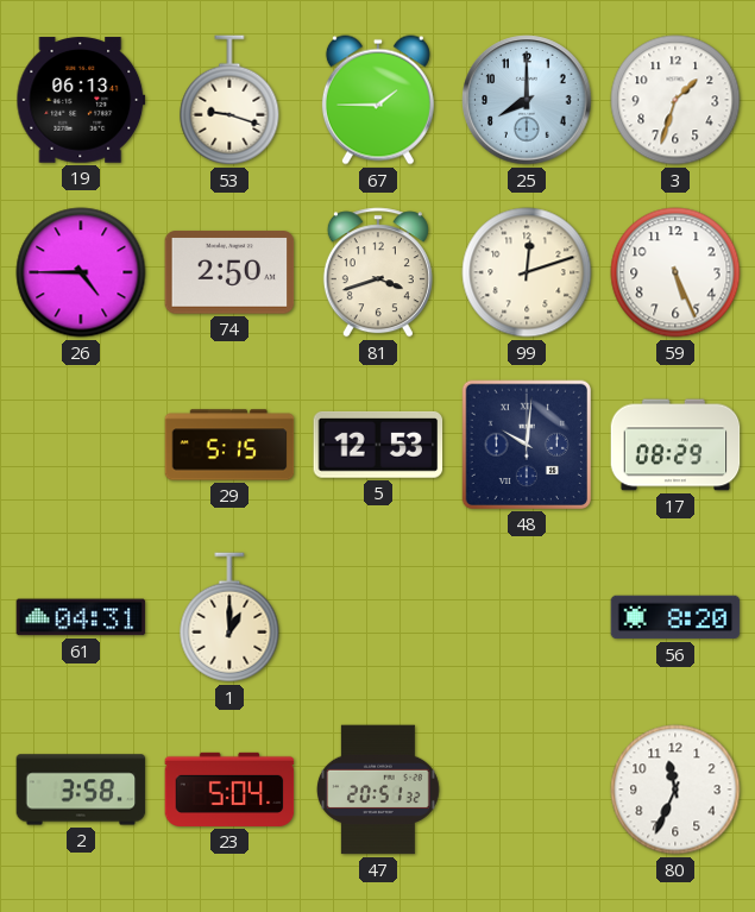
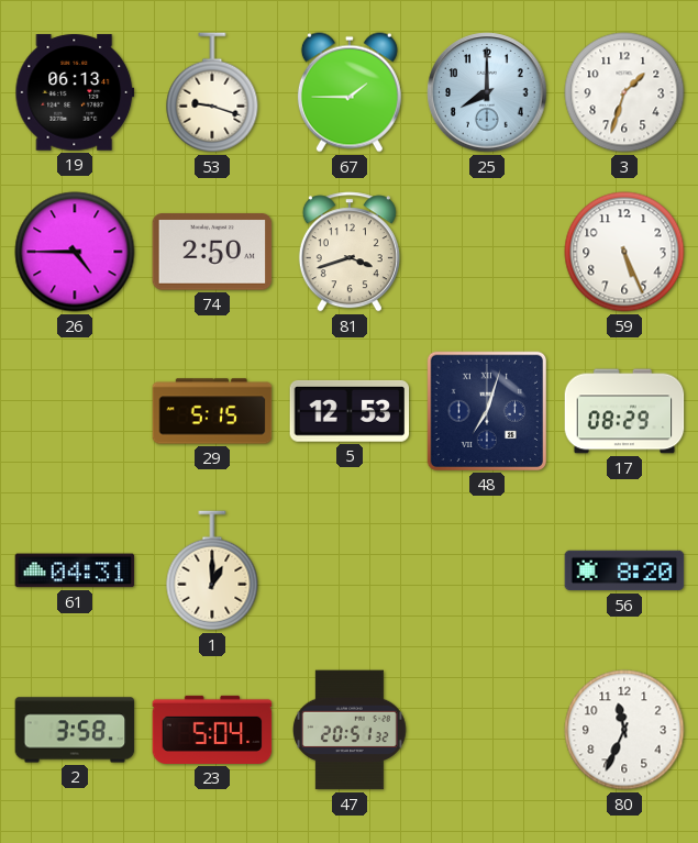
99: 12:12 -> none (527, 272)
48: 10:01 -> 7:03 (486, 410)
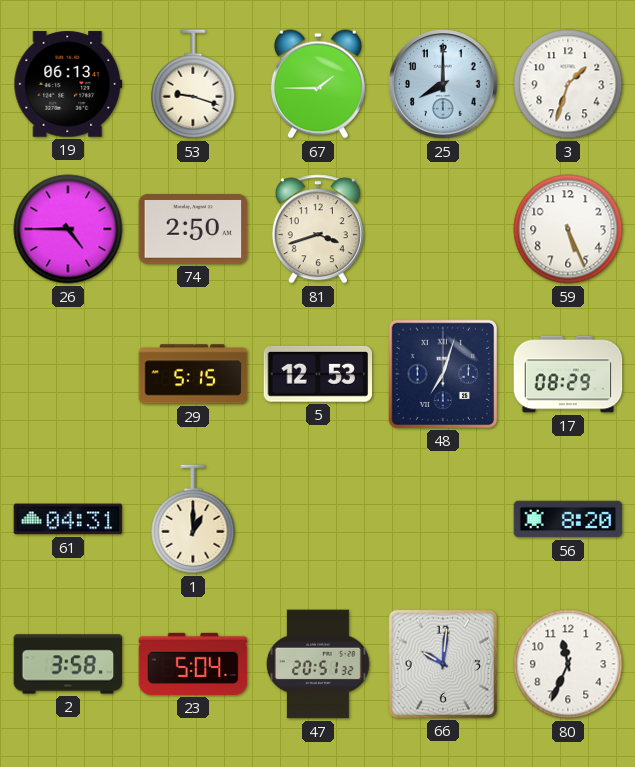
66: none -> 10:01 (442, 663)
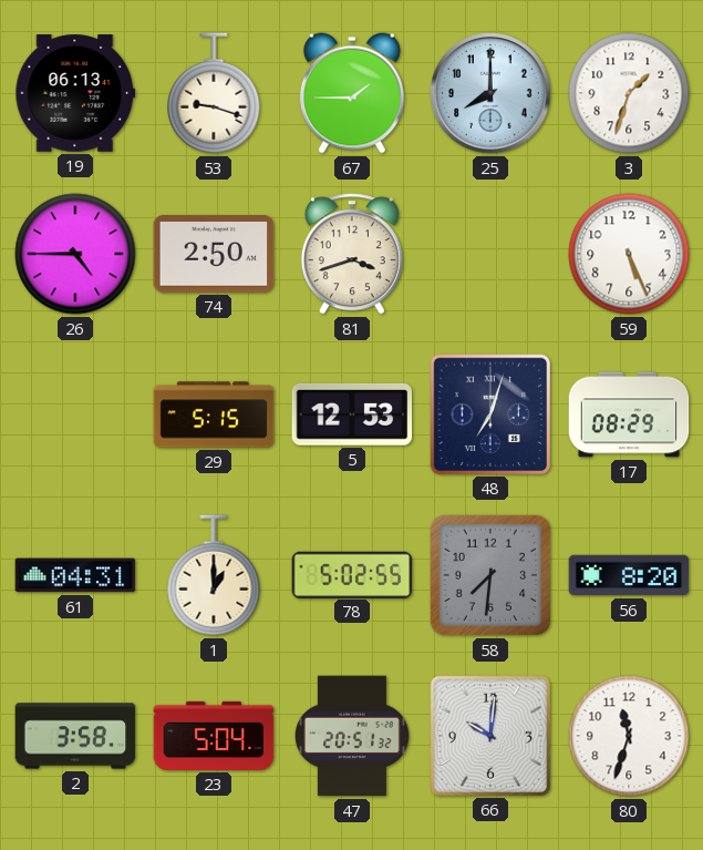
78: none -> 5:02 (352, 574)
58: none -> 7:31 (490, 575)
80: 11:34 -> 11:33 (629, 736)
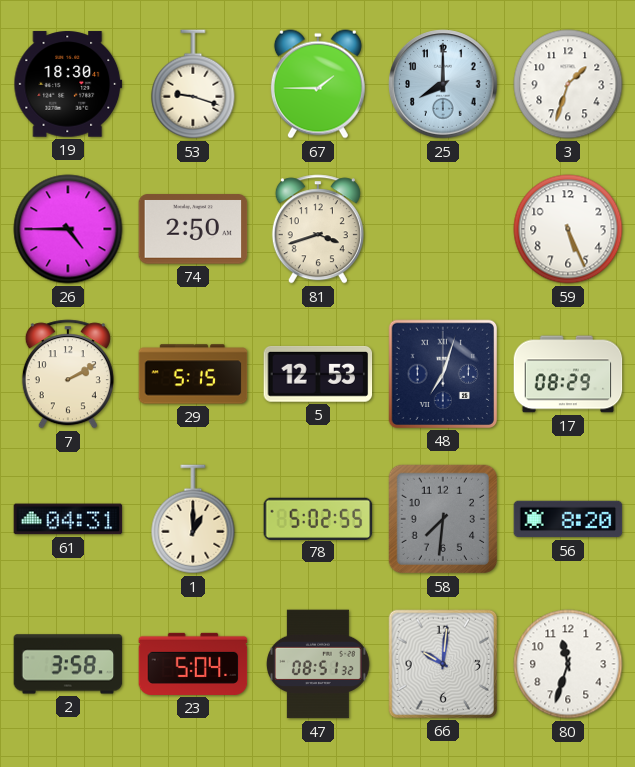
19: 06:13 -> 18:30 (68, 84)
7: none -> 2:10 (68, 374)
47: 20:51 -> 08:51 (318, 664)
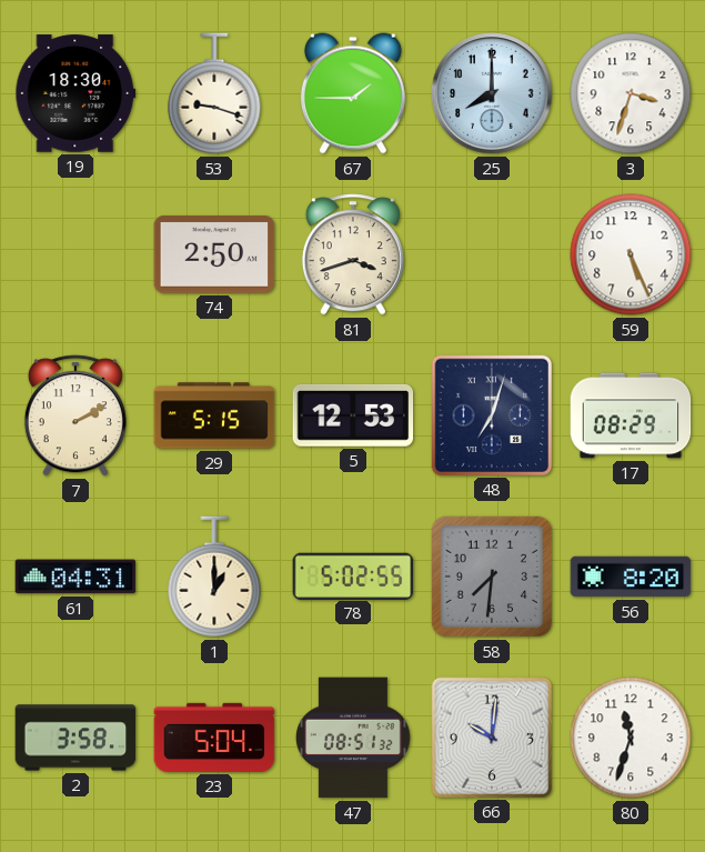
3: 1:33 -> 3:33 (631, 93)
26: 4:45 -> none (68, 229)
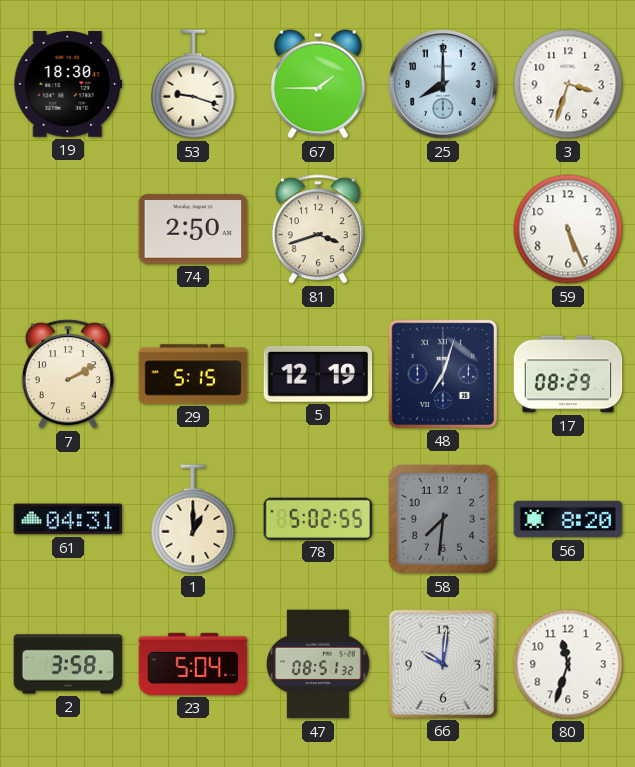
5: 12:53 -> 12:19 (318, 374)
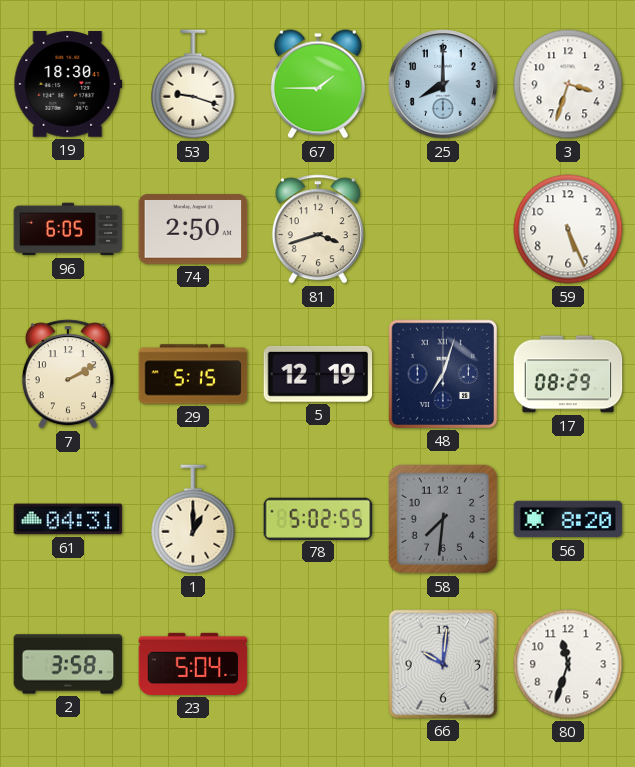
96: none -> 6:05 (68, 229)
47: 08:51 -> none (318, 664)
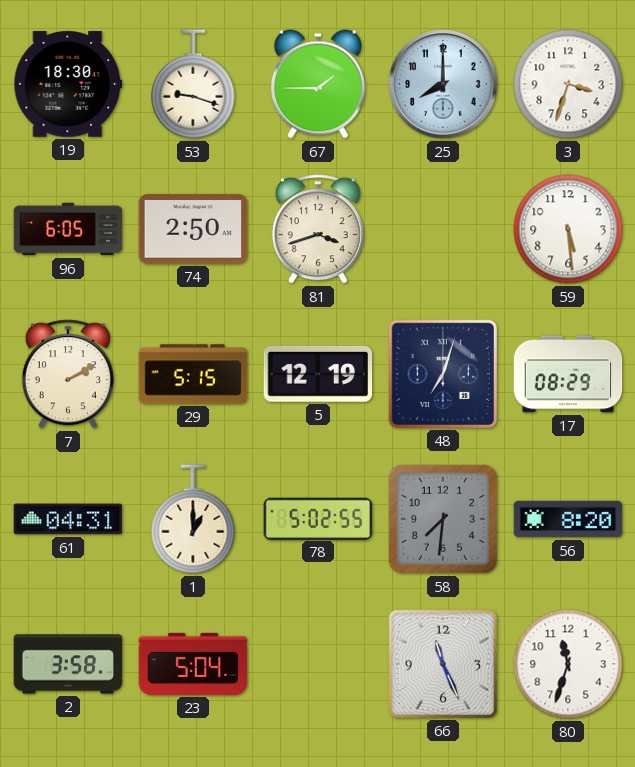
59: 5:26 -> 5:29 (568, 229)
66: 10:01 -> 11:26 (442, 663)
